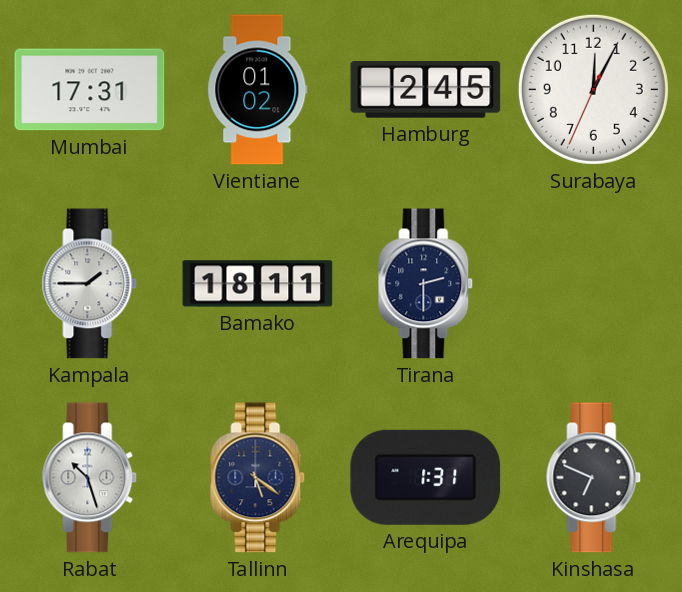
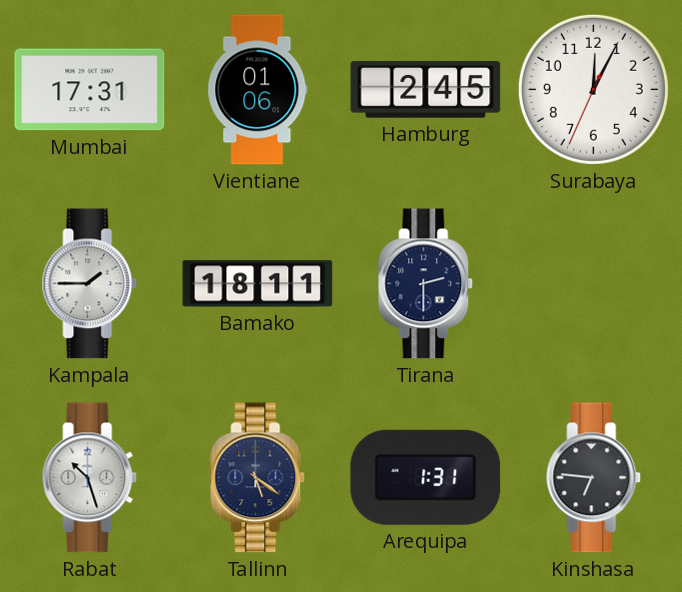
Vientiane: 01:02 -> 01:06 (258, 90)
Kinshasa: 6:49 -> 6:46 (594, 478)
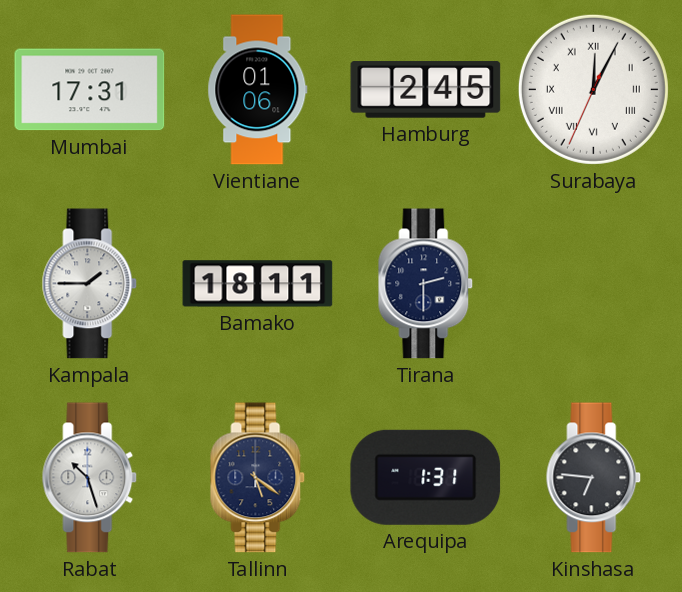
Surabaya numerals: Arabic -> Roman (593, 89)
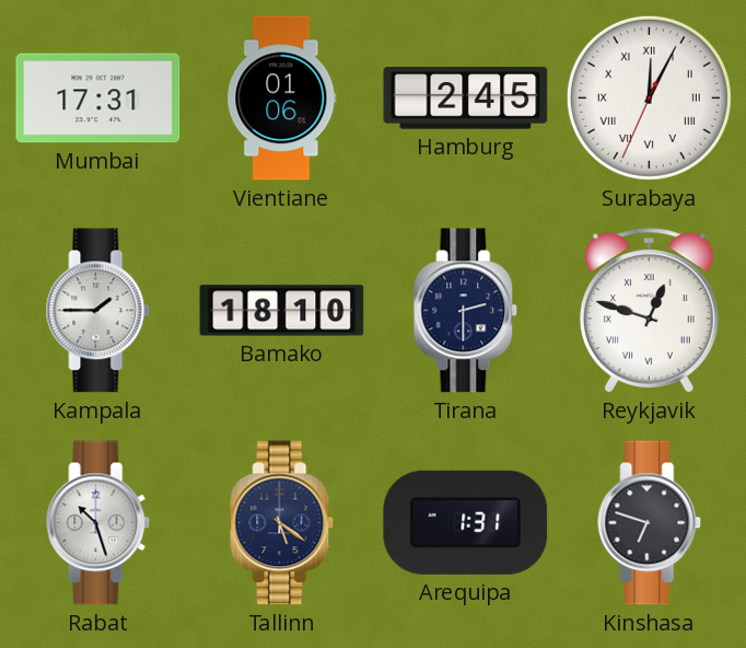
Bamako: 18:11 -> 18:10 (282, 311)
Reykjavik: none -> 12:48 (649, 311)
Kinshasa: 6:46 -> 6:48 (650, 523)
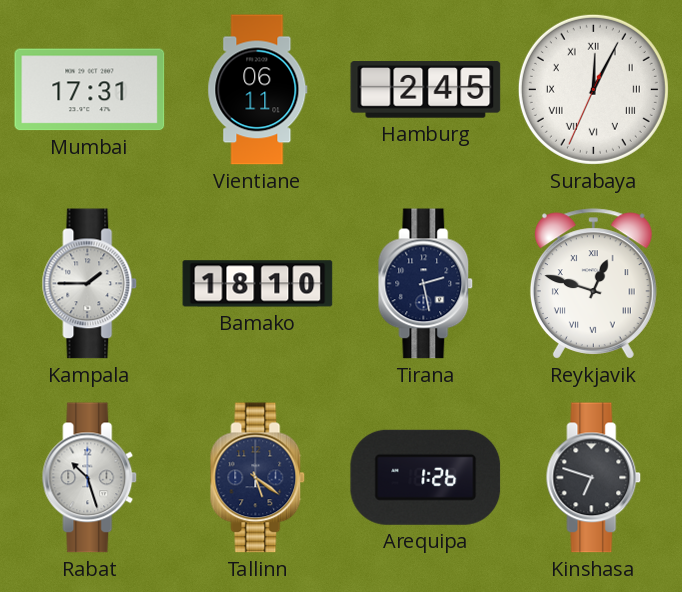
Vientiane: 01:06 -> 06:11 (258, 90)
Tirana: 2:30 -> 2:28 (426, 284)
Arequipa: 1:31 -> 1:26 (426, 477)
